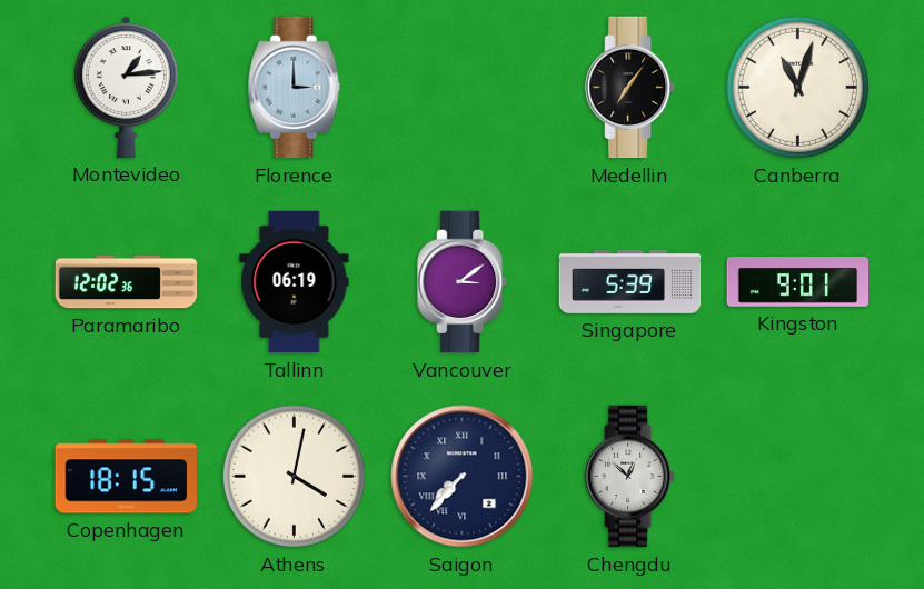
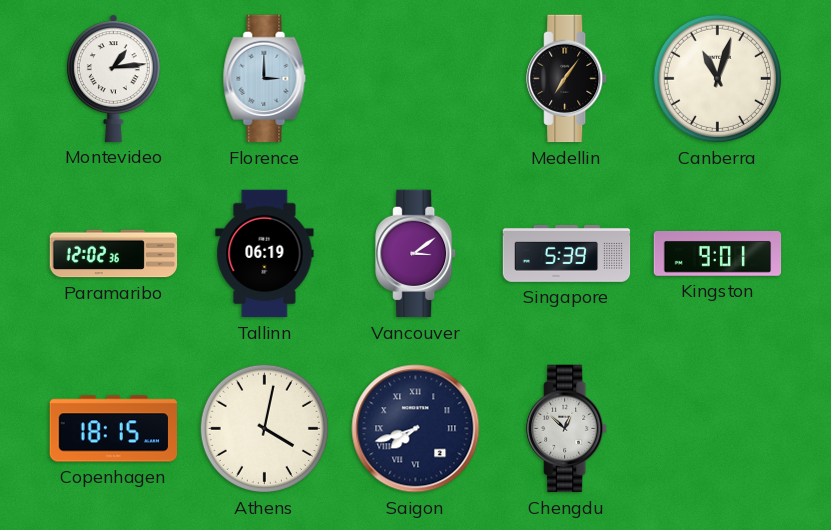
Saigon: 7:37 -> 7:42 (416, 429)
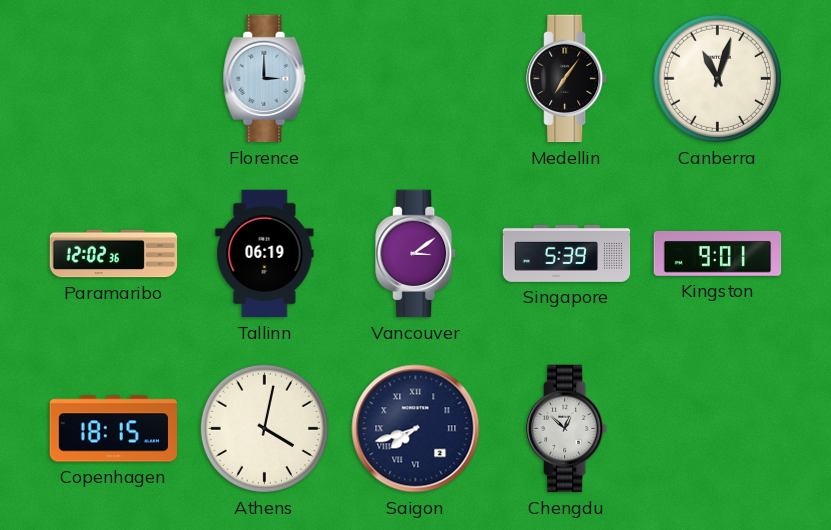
Montevideo: 1:14 -> none (113, 78)
